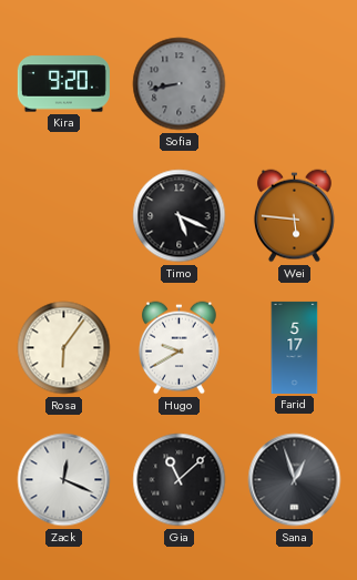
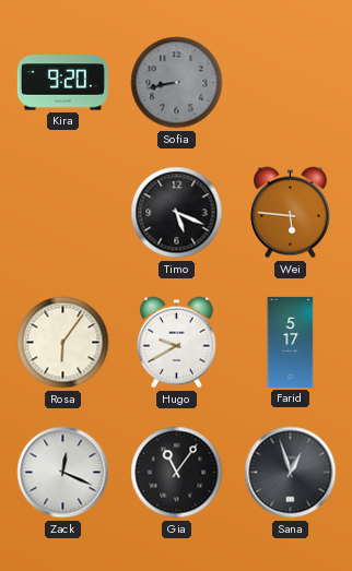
Gia: 11:08 -> 11:06 (177, 473)
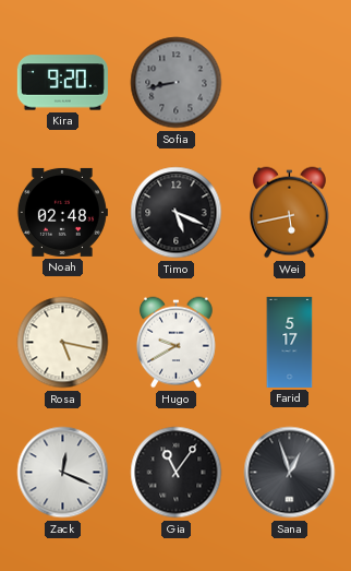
Noah: none -> 02:48 (62, 212)
Wei: 5:46 -> 5:43 (289, 213)
Rosa: 6:06 -> 5:17 (63, 343)
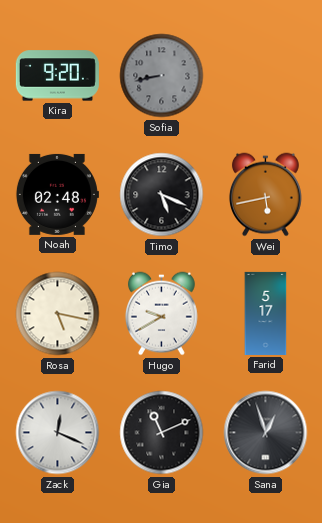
Gia: 11:06 -> 11:11 (162, 433)
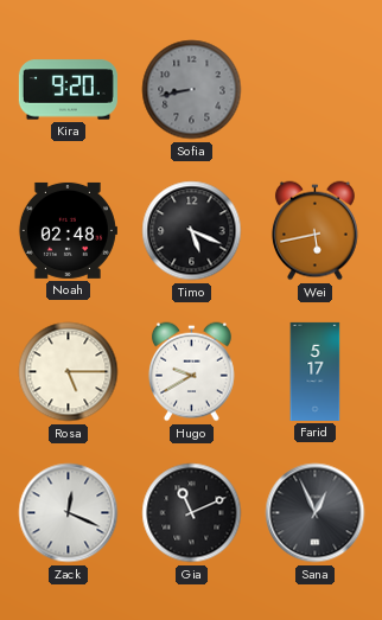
Rosa: 5:17 -> 5:15 (69, 372)
Sana: 12:57 -> 12:56 (316, 513)
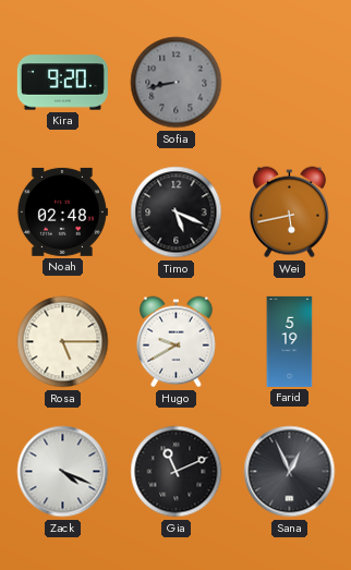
Farid: 5:17 -> 5:19 (290, 341)
Zack: 12:19 -> 4:19 (63, 472)
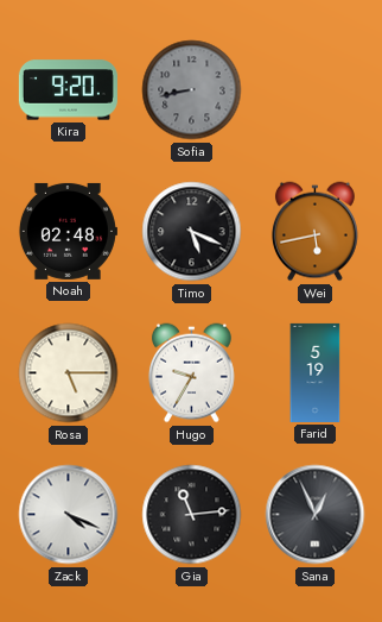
Hugo: 9:40 -> 9:35 (191, 373)
Gia: 11:11 -> 11:14 (192, 515)
